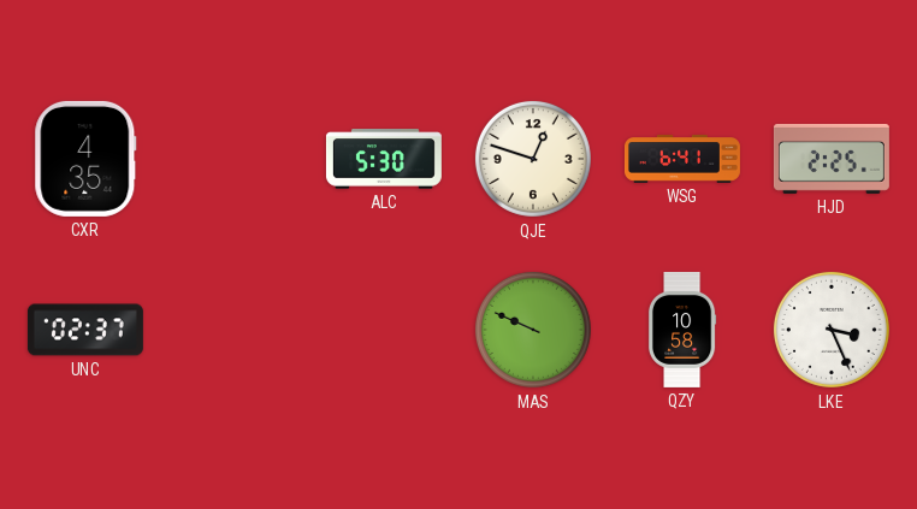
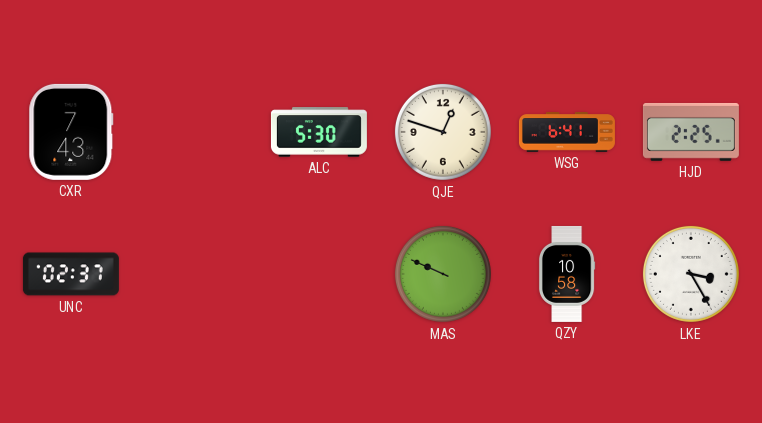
CXR: 4:35 -> 7:43 (71, 132)
LKE: 3:26 -> 3:25 (691, 274)
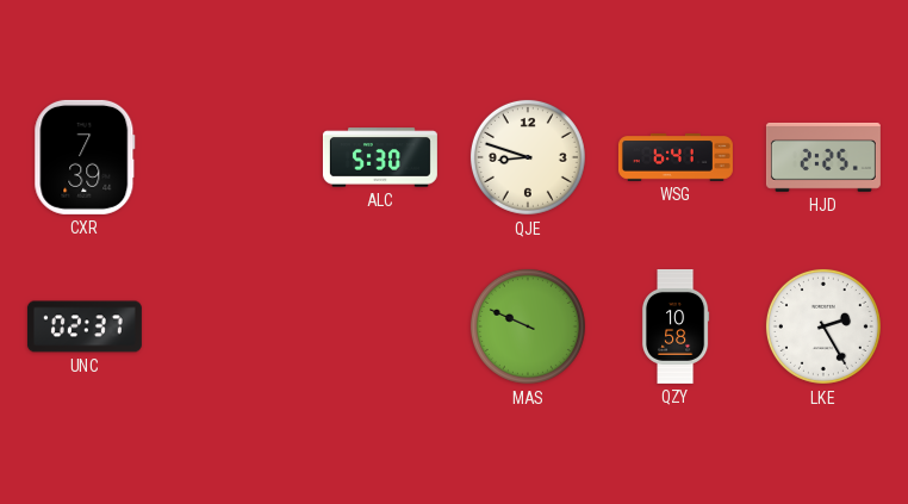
CXR: 7:43 -> 7:39 (85, 157)
QJE: 12:48 -> 8:48 (528, 157)
LKE: 3:25 -> 2:25 (823, 326)
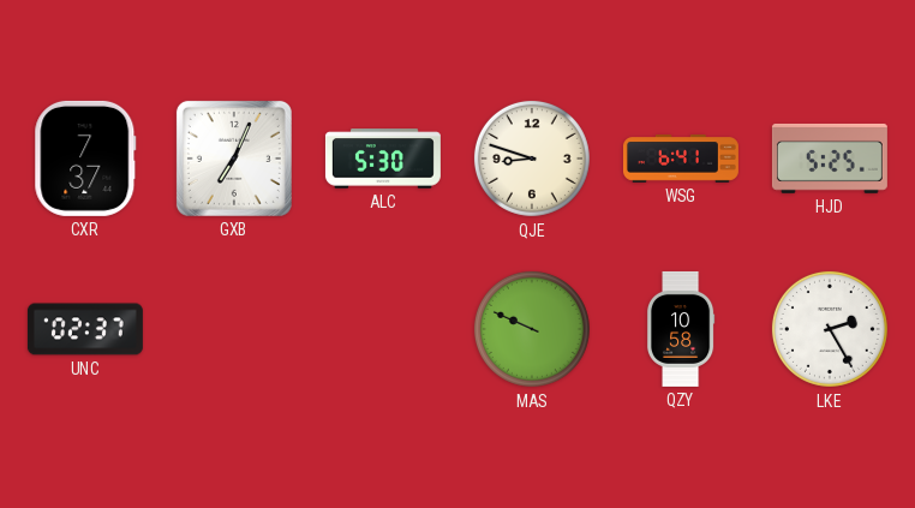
CXR: 7:39 -> 7:37 (85, 159)
GXB: none -> 7:04 (234, 159)
HJD: 2:25 -> 5:25 (830, 159)
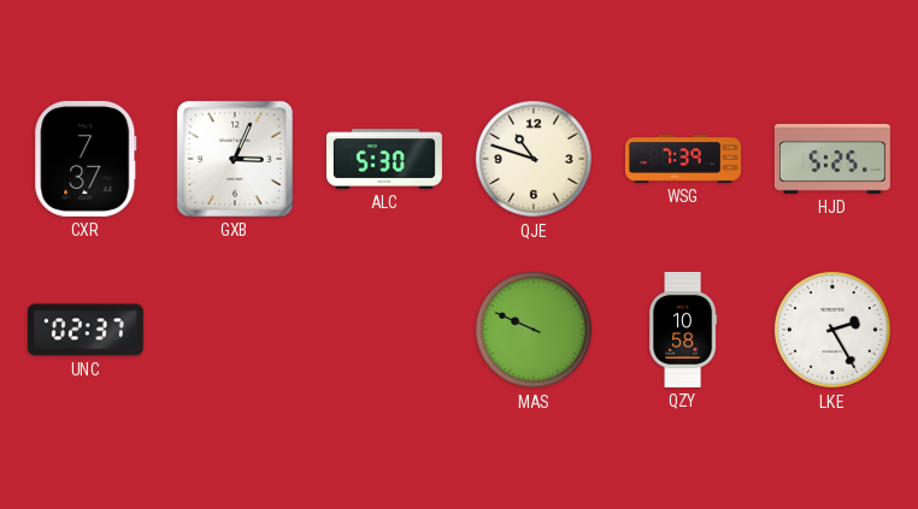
GXB: 7:04 -> 3:04 (235, 159)
QJE: 8:48 -> 10:48 (534, 159)
WSG: 6:41 -> 7:39 (683, 160)
